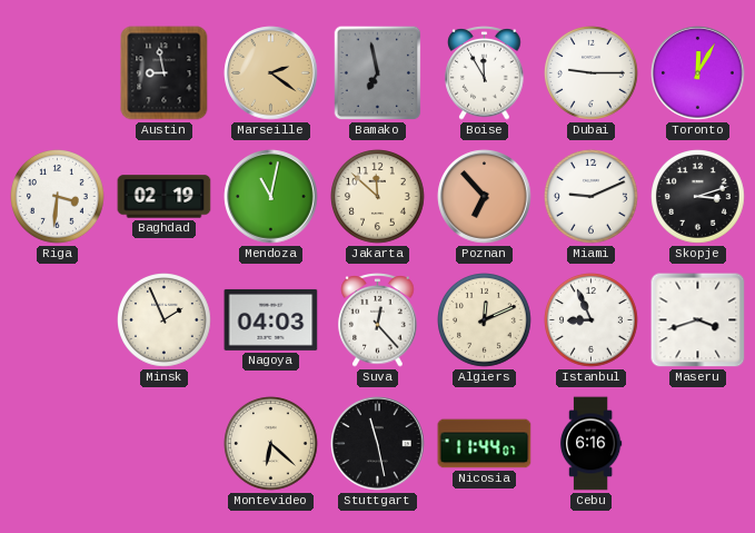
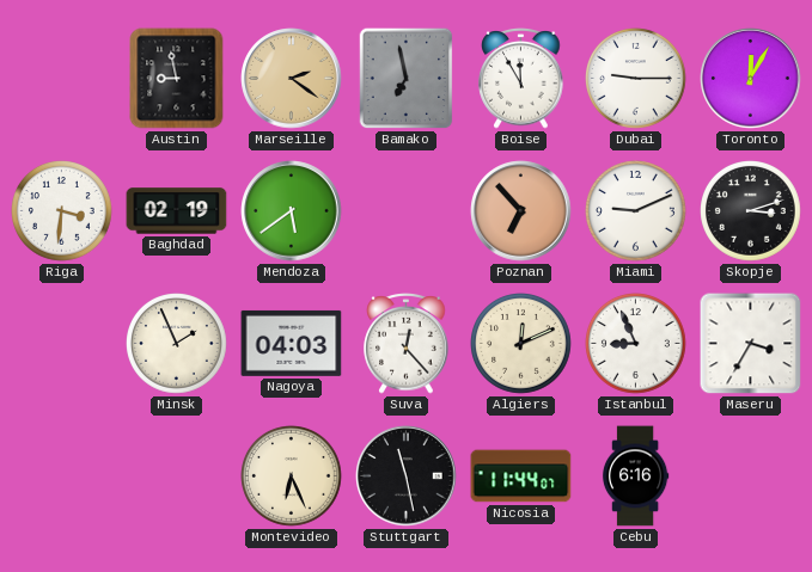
Mendoza: 11:02 -> 5:39 (292, 211)
Jakarta: 11:52 -> none (378, 197)
Maseru: 3:42 -> 3:35 (751, 344)
Montevideo: 6:22 -> 6:26 (292, 476)
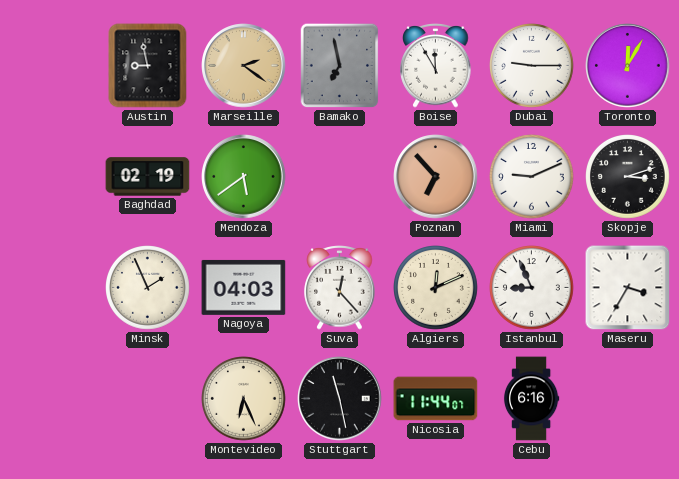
Riga: 3:31 -> none (62, 211)
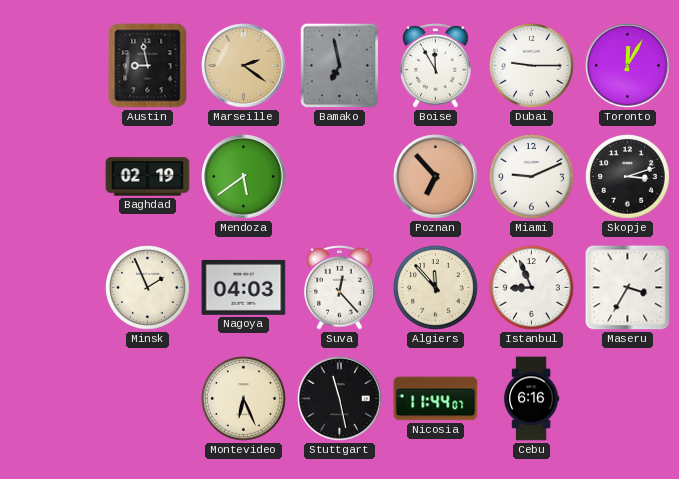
Algiers: 12:11 -> 11:53 (436, 288)
